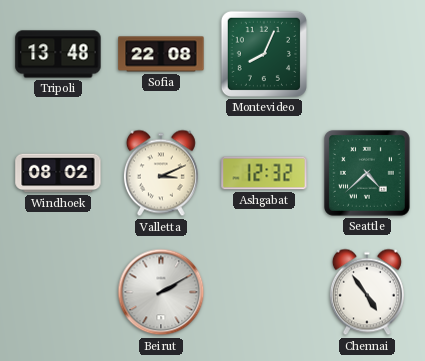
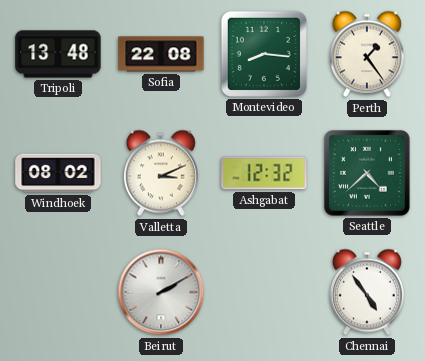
Montevideo: 8:04 -> 8:16 (264, 54)
Perth: none -> 1:24 (367, 54)
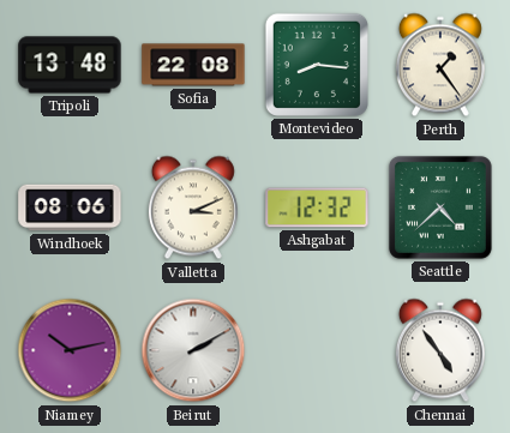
Windhoek: 08:02 -> 08:06 (70, 208)
Niamey: none -> 10:13 (70, 350)
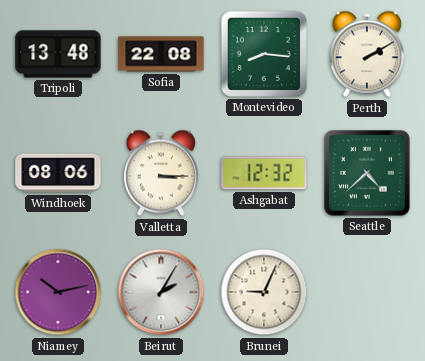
Perth: 1:24 -> 2:10 (367, 54)
Valletta: 3:11 -> 3:15 (161, 173)
Beirut: 2:10 -> 2:05 (161, 292)
Brunei: none -> 9:04 (264, 292)
Chennai: 4:54 -> none (440, 350)
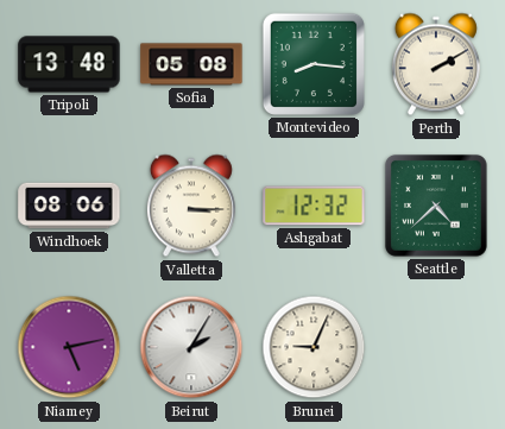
Sofia: 22:08 -> 05:08 (191, 64)
Niamey: 10:13 -> 5:13 (69, 347)
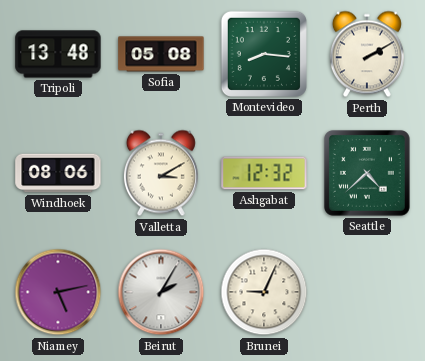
Valletta: 3:15 -> 3:10 (161, 173)
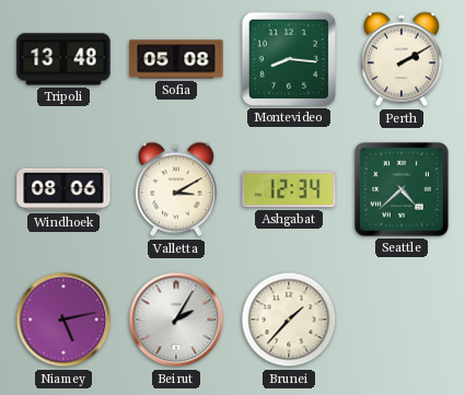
Ashgabat: 12:32 -> 12:34 (289, 189)
Brunei: 9:04 -> 1:37 (289, 320)
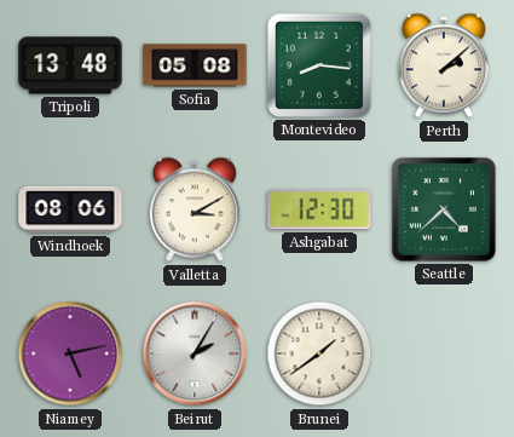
Perth: 2:10 -> 2:08 (444, 65)
Ashgabat: 12:34 -> 12:30 (319, 209)
Brunei: 1:37 -> 1:39 (319, 353)
